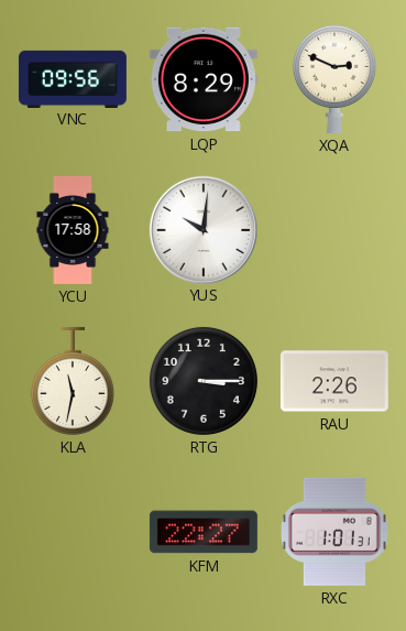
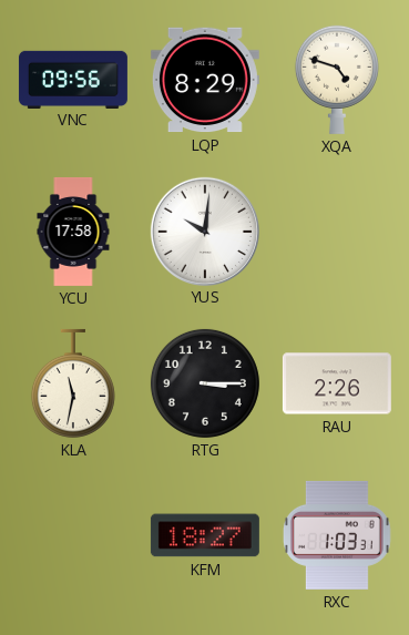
XQA: 2:49 -> 4:48 (337, 80)
KFM: 22:27 -> 18:27 (205, 535)
RXC: 1:01 -> 1:03 (337, 535)
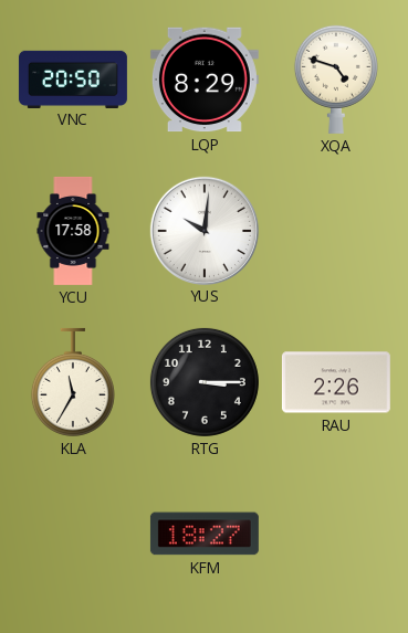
VNC: 09:56 -> 20:50 (73, 78)
KLA: 11:32 -> 11:35 (73, 382)
RXC: 1:03 -> none (337, 535)
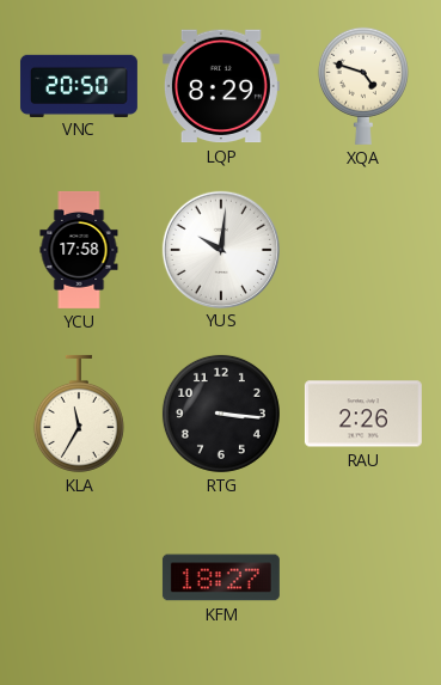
RTG: 3:15 -> 3:16 (221, 414)
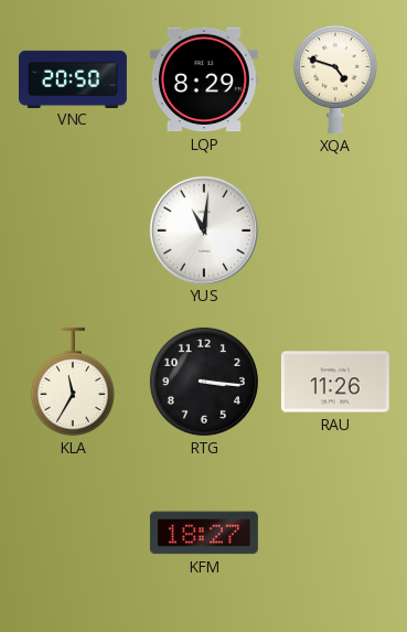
YCU: 17:58 -> none (79, 250)
YUS: 10:01 -> 11:01 (203, 229)
RAU: 2:26 -> 11:26 (335, 382)
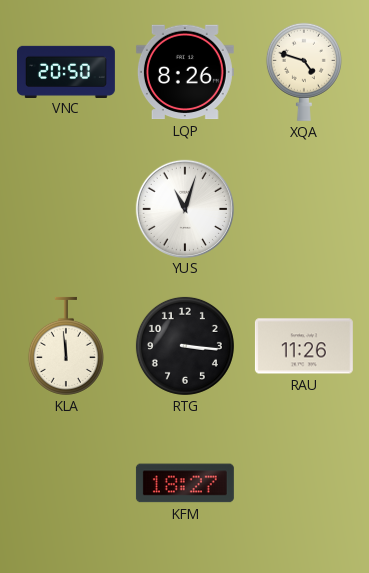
LQP: 8:29 -> 8:26 (185, 72)
YUS: 11:01 -> 11:03 (184, 208)
KLA: 11:35 -> 11:59 (66, 346)
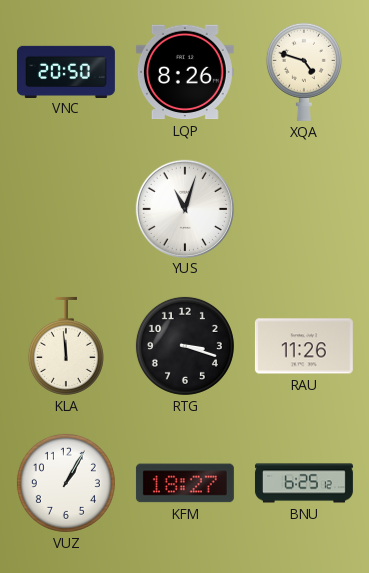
RTG: 3:16 -> 3:18 (185, 346)
VUZ: none -> 1:05 (66, 483)
BNU: none -> 6:25 (304, 483)
